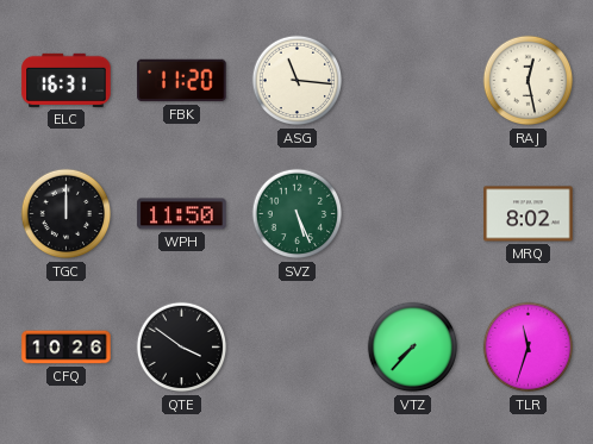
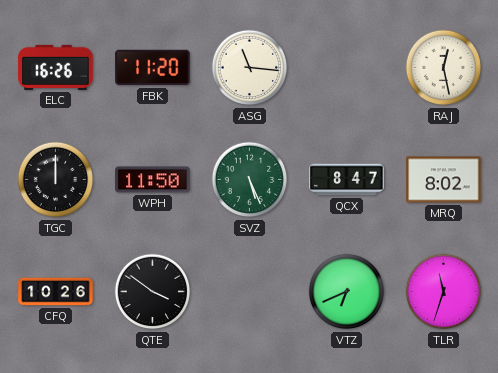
ELC: 16:31 -> 16:26 (56, 67)
QCX: none -> 8:47 (347, 180)
VTZ: 7:37 -> 6:41 (347, 292)
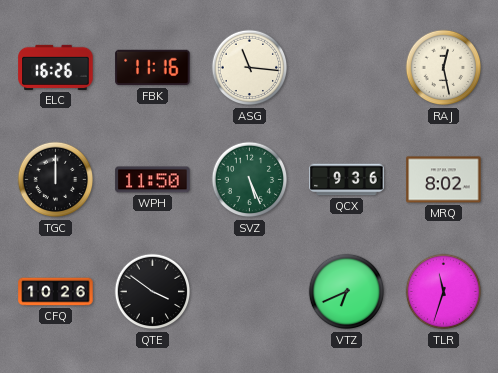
FBK: 11:20 -> 11:16 (153, 68)
QCX: 8:47 -> 9:36 (347, 180)
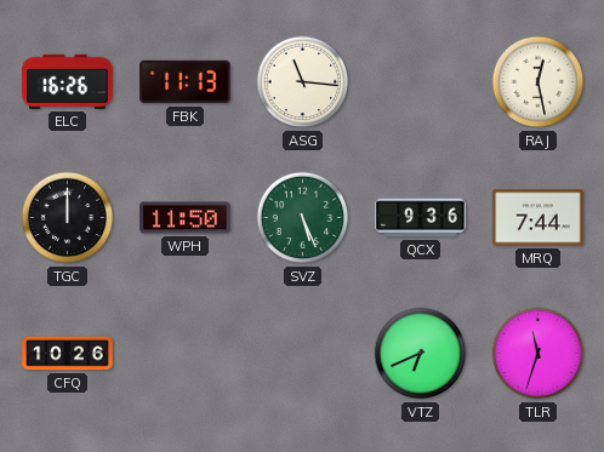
FBK: 11:16 -> 11:13 (186, 82)
MRQ: 8:02 -> 7:44 (539, 218)
QTE: 3:51 -> none (153, 292)
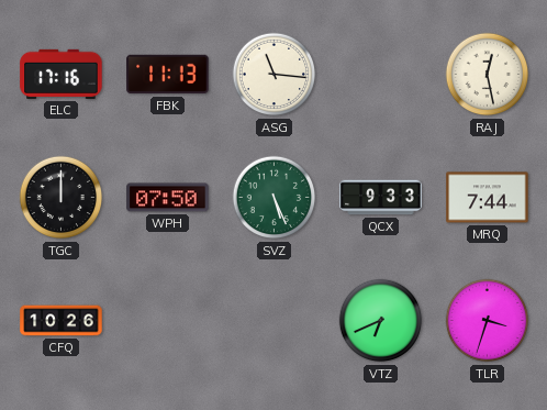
ELC: 16:26 -> 17:16 (62, 74)
WPH: 11:50 -> 07:50 (168, 198)
QCX: 9:36 -> 9:33 (381, 198)
TLR: 11:33 -> 3:33 (488, 321)
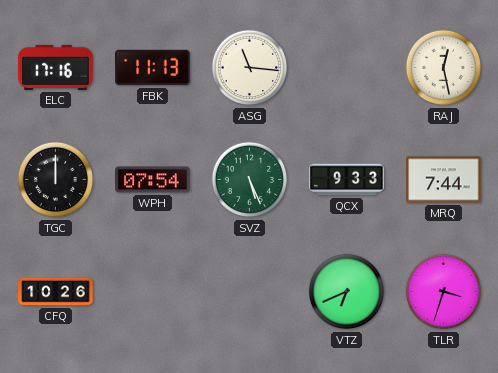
WPH: 07:50 -> 07:54 (153, 180)
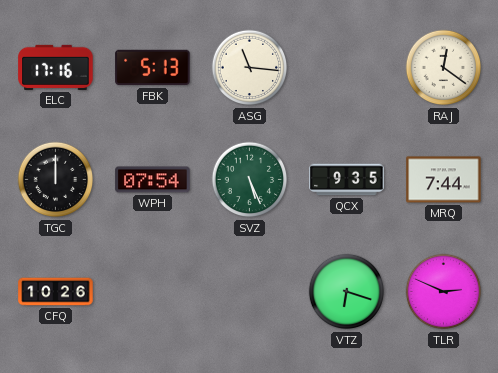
FBK: 11:13 -> 5:13 (153, 68)
RAJ: 12:28 -> 12:21 (444, 68)
QCX: 9:33 -> 9:35 (347, 180)
VTZ: 6:41 -> 6:18 (347, 292)
TLR: 3:33 -> 2:49 (444, 292)
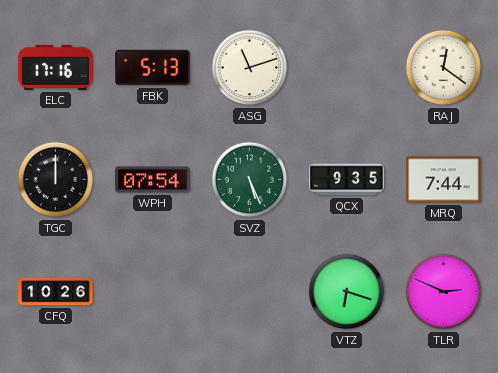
ASG: 11:16 -> 11:12 (250, 68)
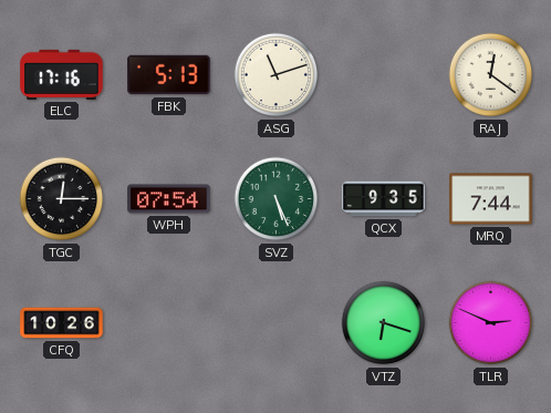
TGC: 12:00 -> 12:15 (62, 199)
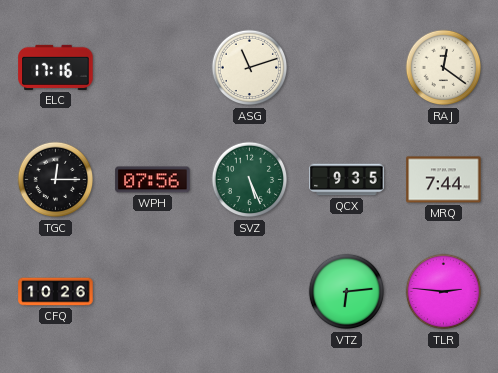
FBK: 5:13 -> none (169, 75)
WPH: 07:54 -> 07:56 (153, 180)
VTZ: 6:18 -> 6:14 (347, 292)
TLR: 2:49 -> 2:46 (444, 292)
